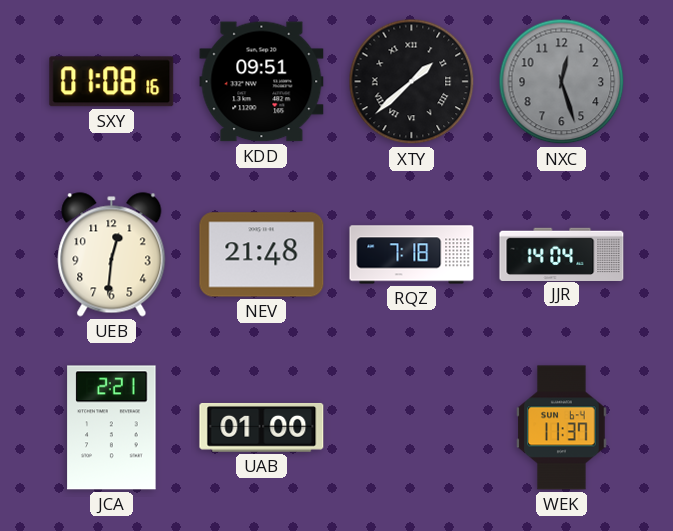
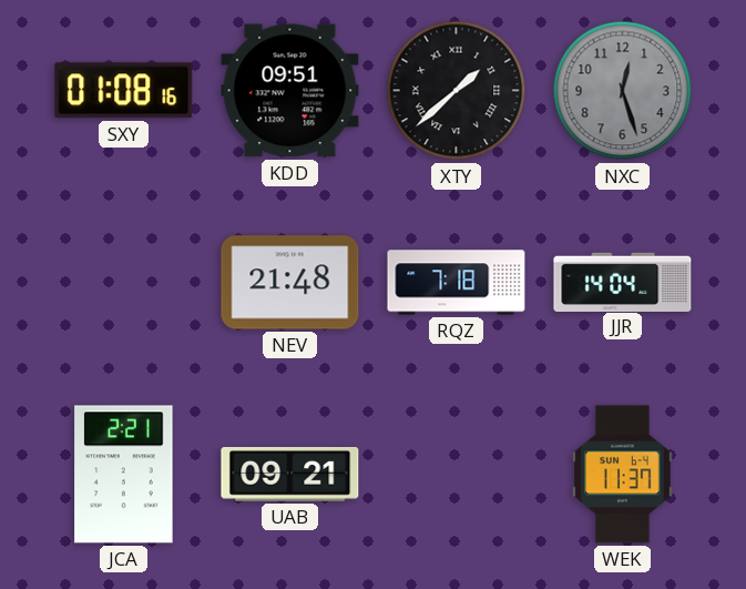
UEB: 12:31 -> none (112, 255)
UAB: 01:00 -> 09:21 (290, 475)
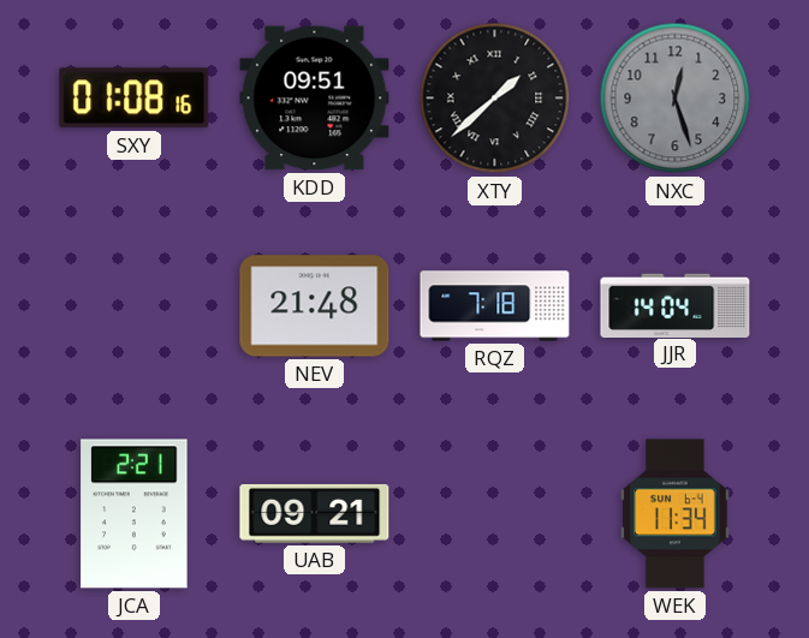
WEK: 11:37 -> 11:34 (676, 514)
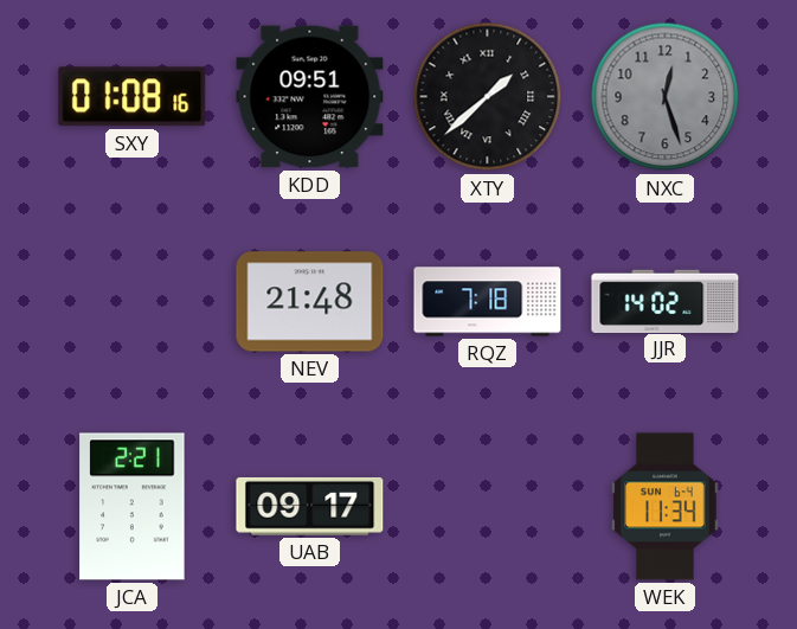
JJR: 14:04 -> 14:02 (666, 301)
UAB: 09:21 -> 09:17 (310, 507)
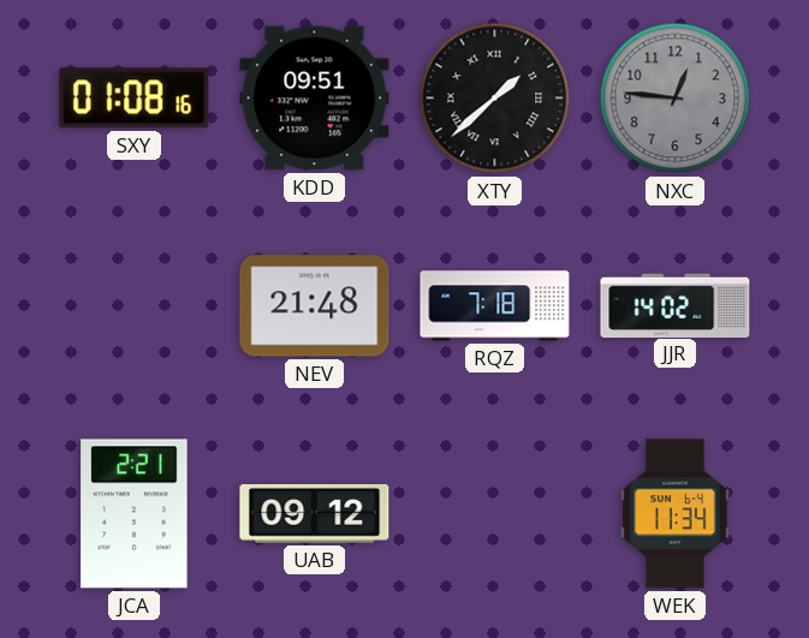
NXC: 12:27 -> 12:46 (676, 99)
UAB: 09:17 -> 09:12 (315, 514)
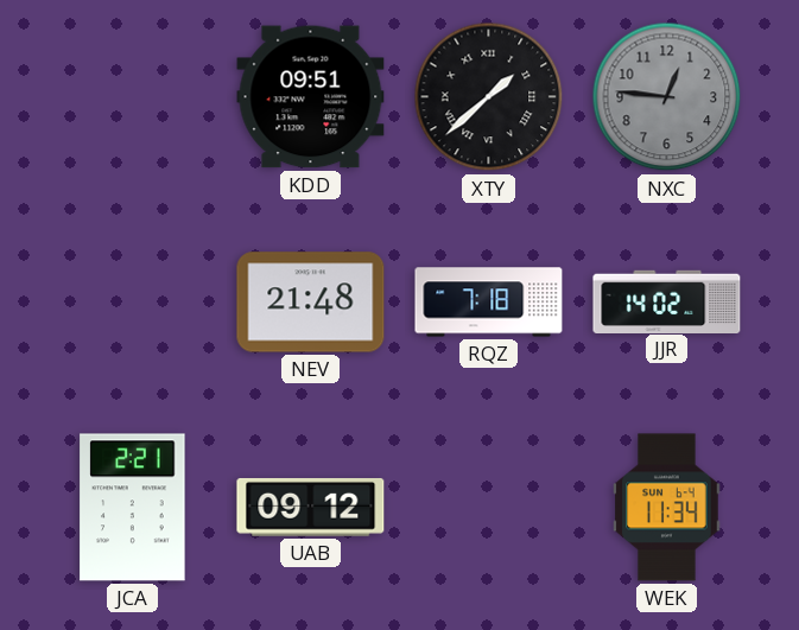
SXY: 01:08 -> none (135, 99)
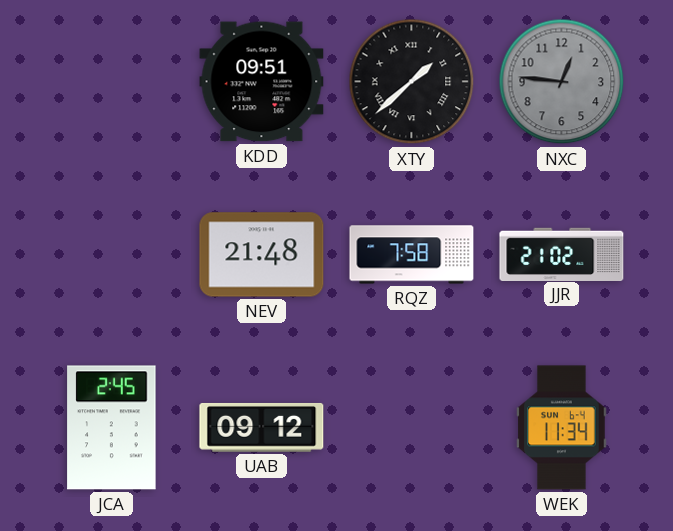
RQZ: 7:18 -> 7:58 (412, 255)
JJR: 14:02 -> 21:02 (562, 254)
JCA: 2:21 -> 2:45 (112, 428)
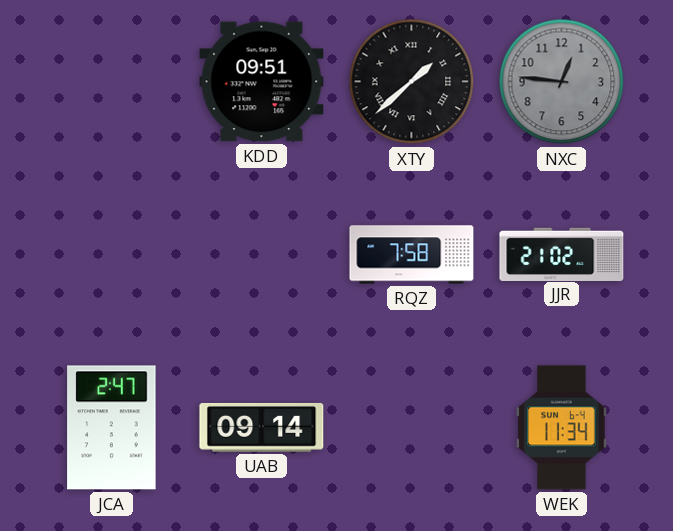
NEV: 21:48 -> none (262, 255)
JCA: 2:45 -> 2:47 (112, 428)
UAB: 09:12 -> 09:14 (262, 428)
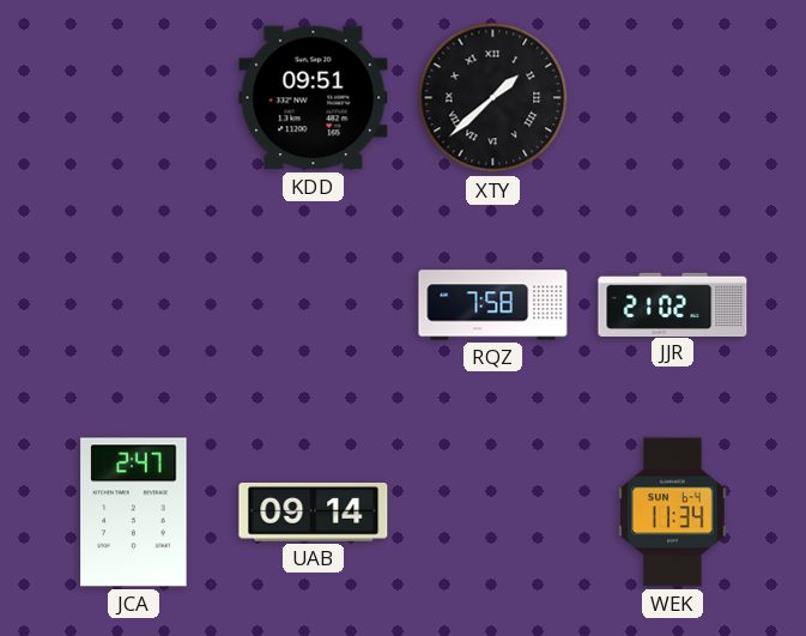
NXC: 12:46 -> none (562, 82)
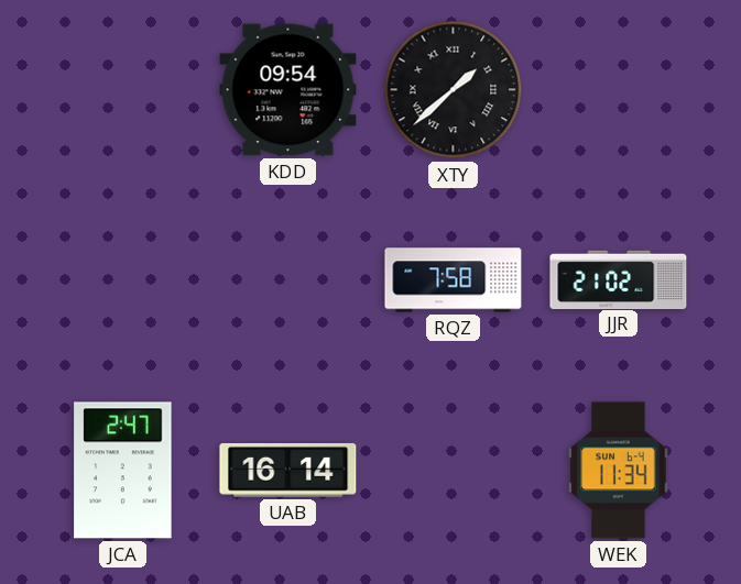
KDD: 09:51 -> 09:54 (288, 90)
UAB: 09:14 -> 16:14 (288, 471)
